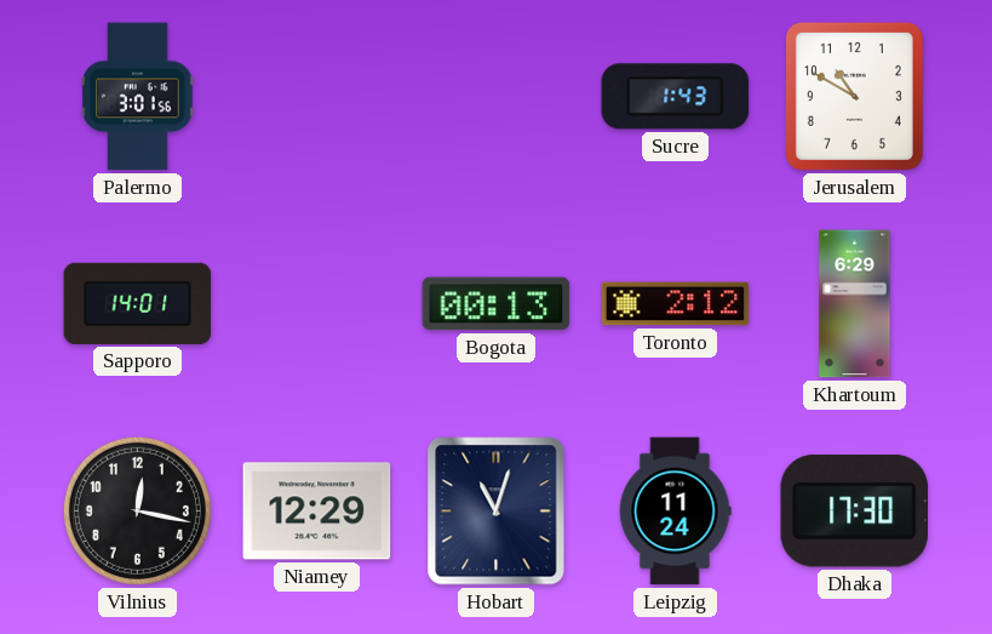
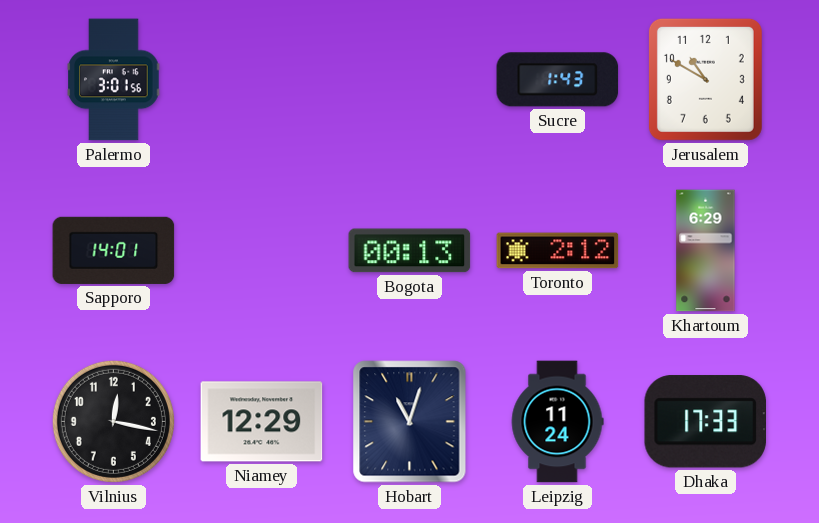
Dhaka: 17:30 -> 17:33 (705, 422)
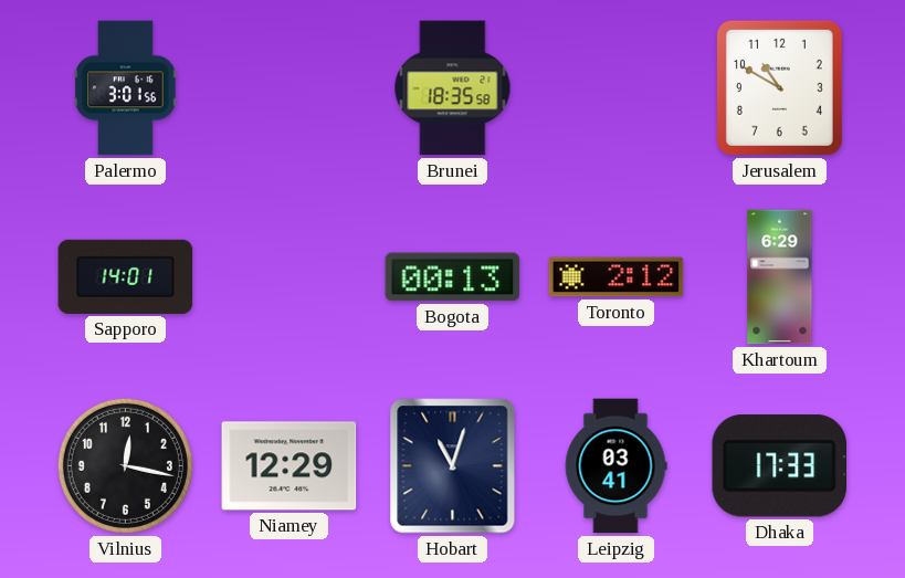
Brunei: none -> 18:35 (453, 88)
Sucre: 1:43 -> none (558, 80)
Leipzig: 11:24 -> 03:41 (615, 466)
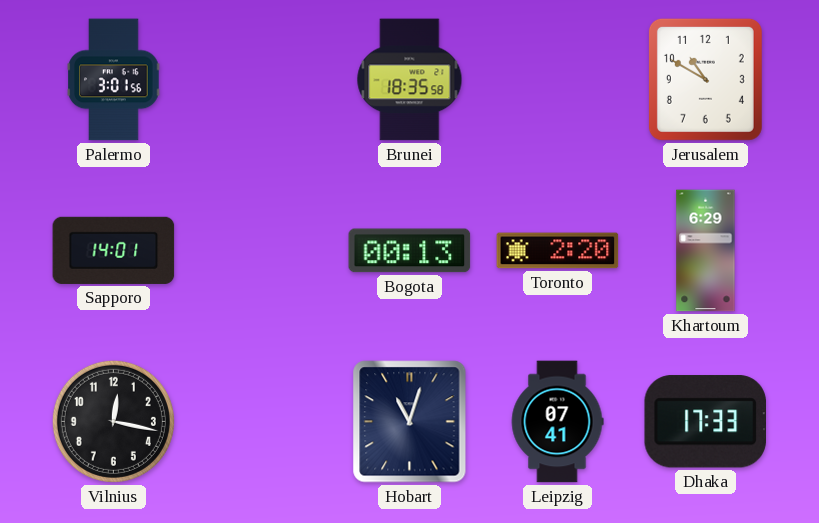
Toronto: 2:12 -> 2:20 (558, 251)
Niamey: 12:29 -> none (290, 466)
Leipzig: 03:41 -> 07:41 (557, 422)
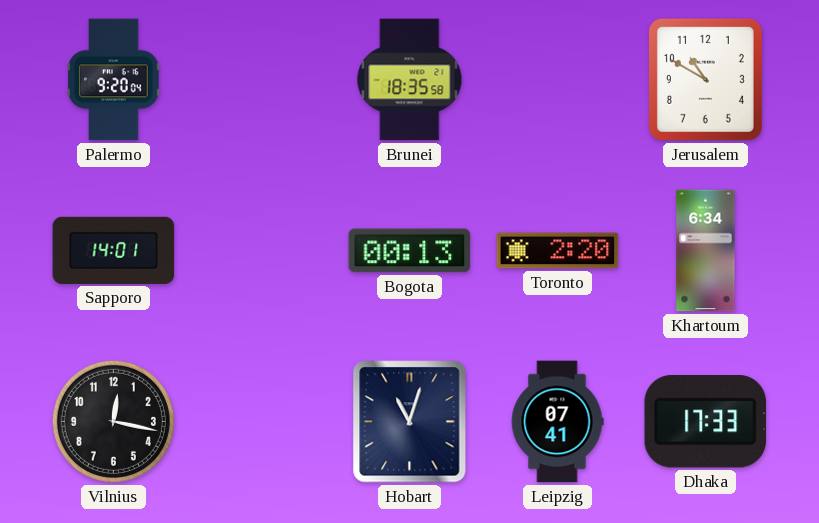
Palermo: 3:01 -> 9:20 (114, 80)
Khartoum: 6:29 -> 6:34 (706, 251)
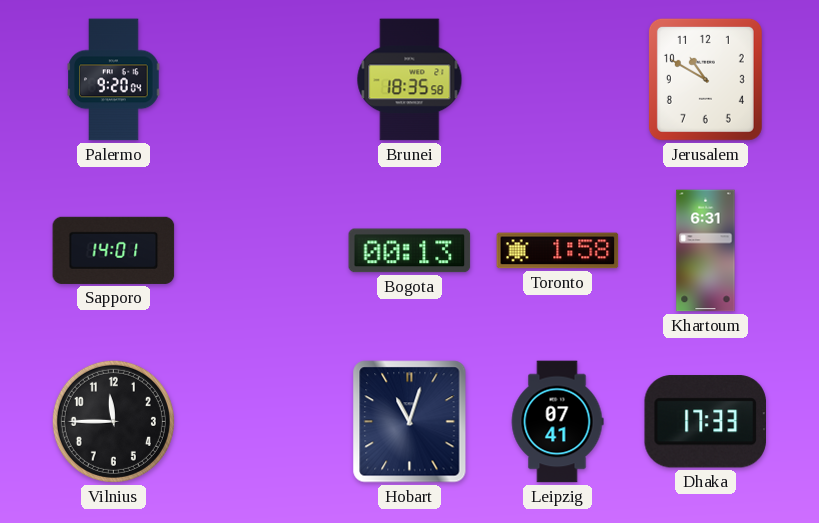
Toronto: 2:20 -> 1:58 (558, 251)
Khartoum: 6:34 -> 6:31 (706, 251)
Vilnius: 12:17 -> 11:45 (113, 421)
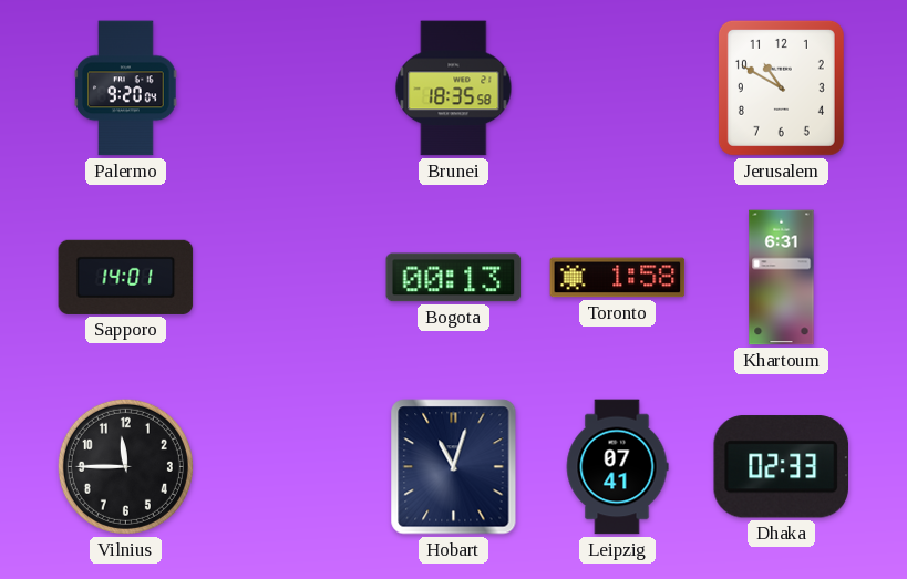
Dhaka: 17:33 -> 02:33 (781, 467)
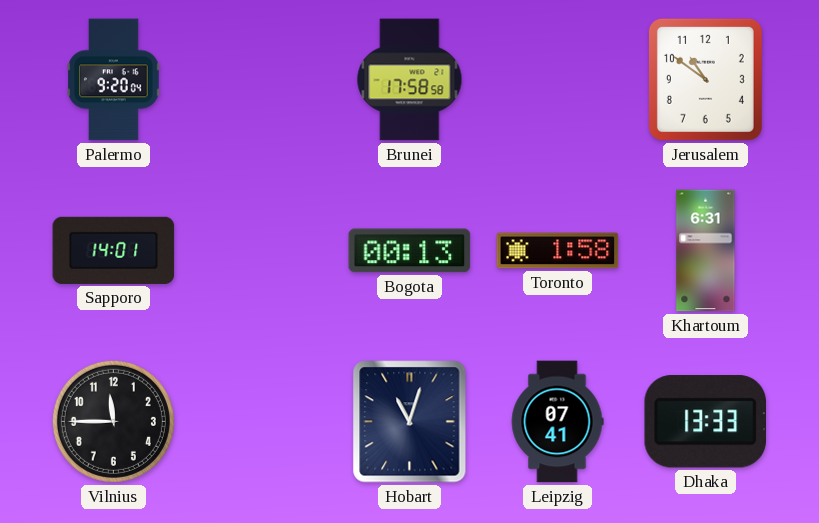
Brunei: 18:35 -> 17:58 (410, 80)
Jerusalem: 10:50 -> 10:51 (705, 79)
Dhaka: 02:33 -> 13:33 (705, 422)
